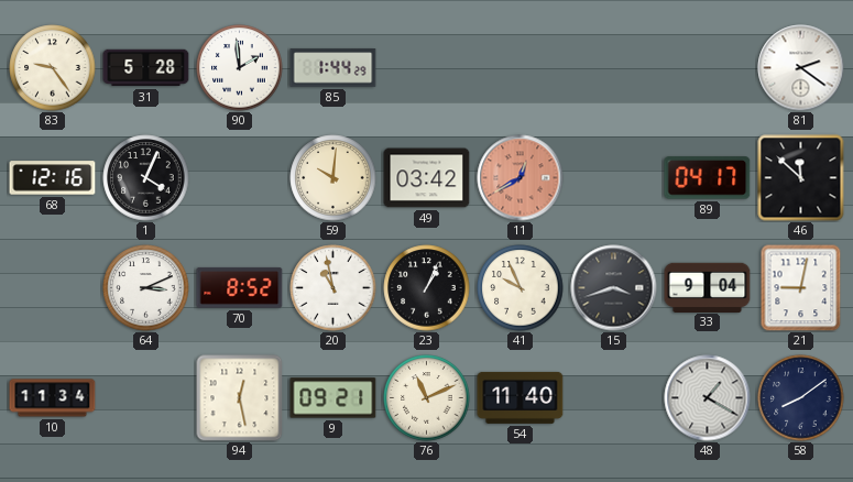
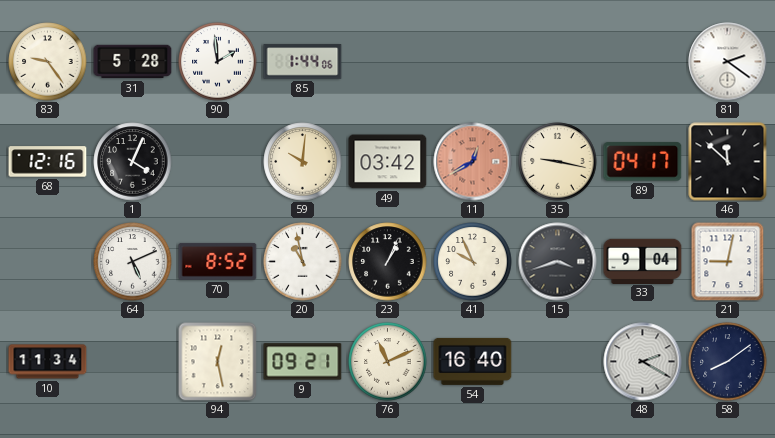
85: 1:44:29 -> 1:44:06 (303, 62)
35: none -> 9:17 (558, 162)
64: 3:11 -> 5:11 (133, 262)
54: 11:40 -> 16:40 (473, 361)
48: 1:20 -> 2:20 (643, 362)
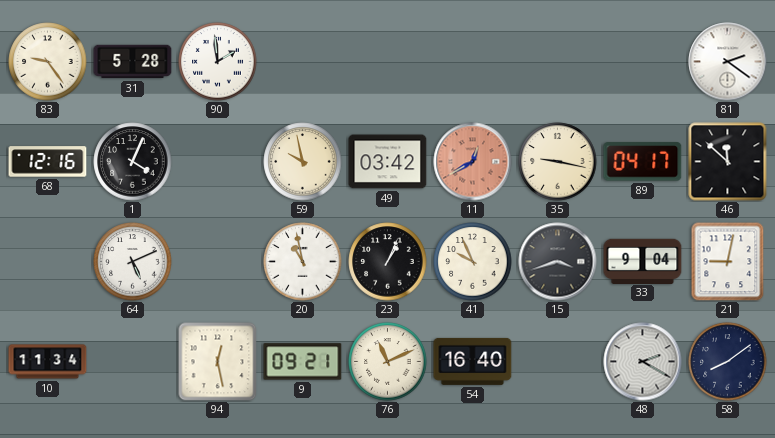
85: 1:44 -> none (303, 62)
59: 10:01 -> 9:58 (303, 162)
70: 8:52 -> none (218, 261)
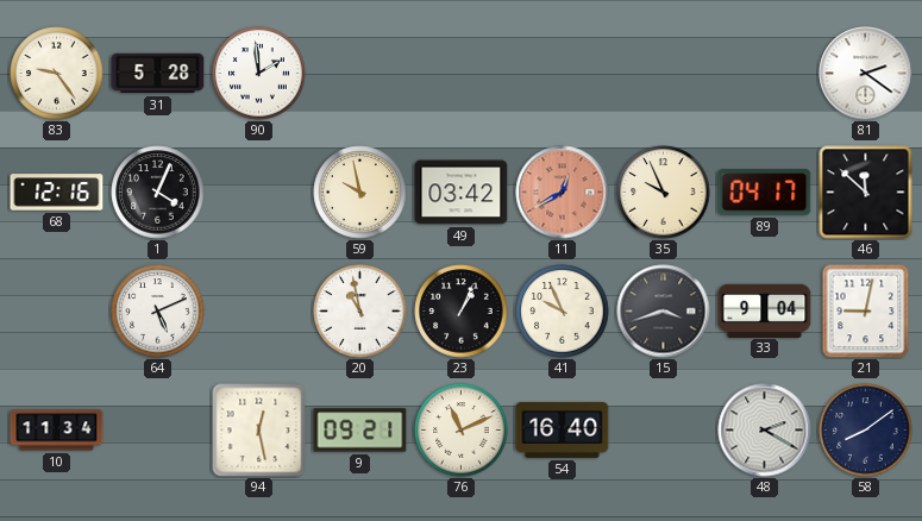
35: 9:17 -> 9:56 (664, 193)
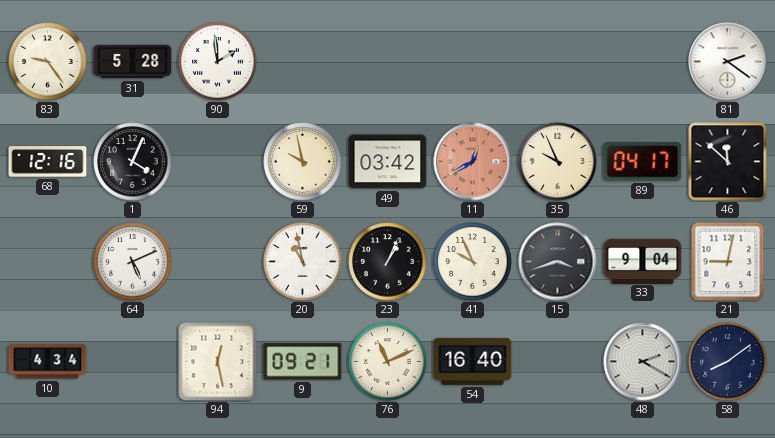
10: 11:34 -> 4:34 (48, 362)
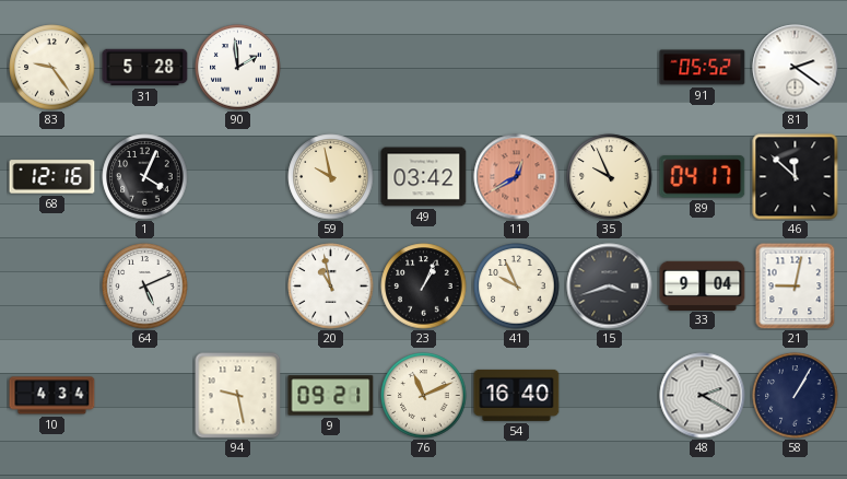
91: none -> 05:52 (703, 68)
94: 12:28 -> 9:28 (238, 396)
58: 8:09 -> 1:05 (796, 396)
